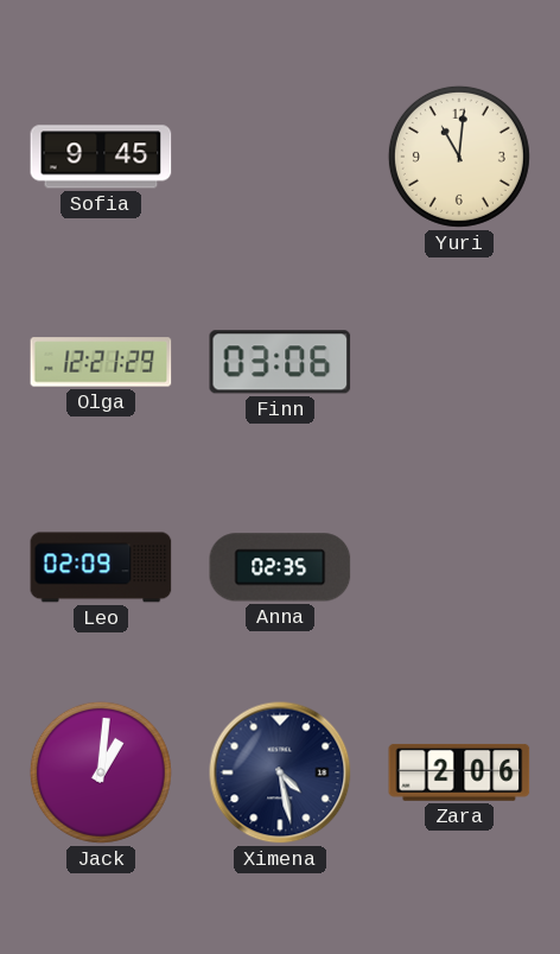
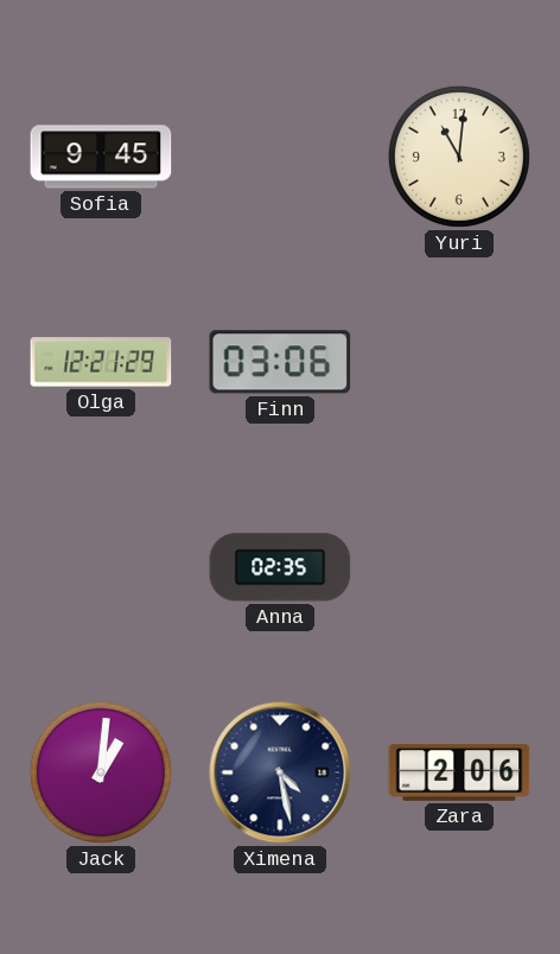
Leo: 02:09 -> none (101, 567)
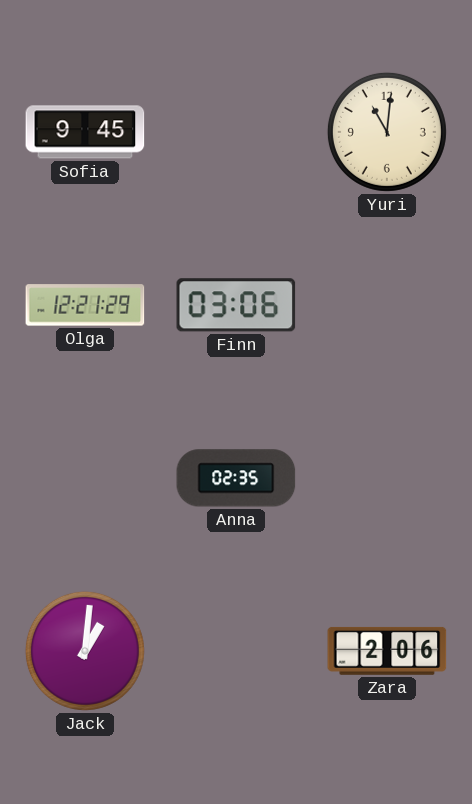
Ximena: 4:28 -> none (280, 772)
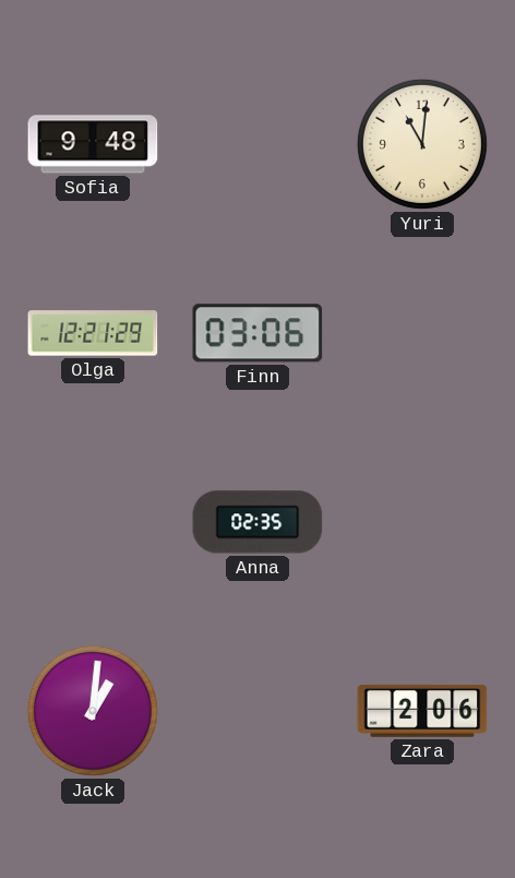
Sofia: 9:45 -> 9:48 (93, 144)
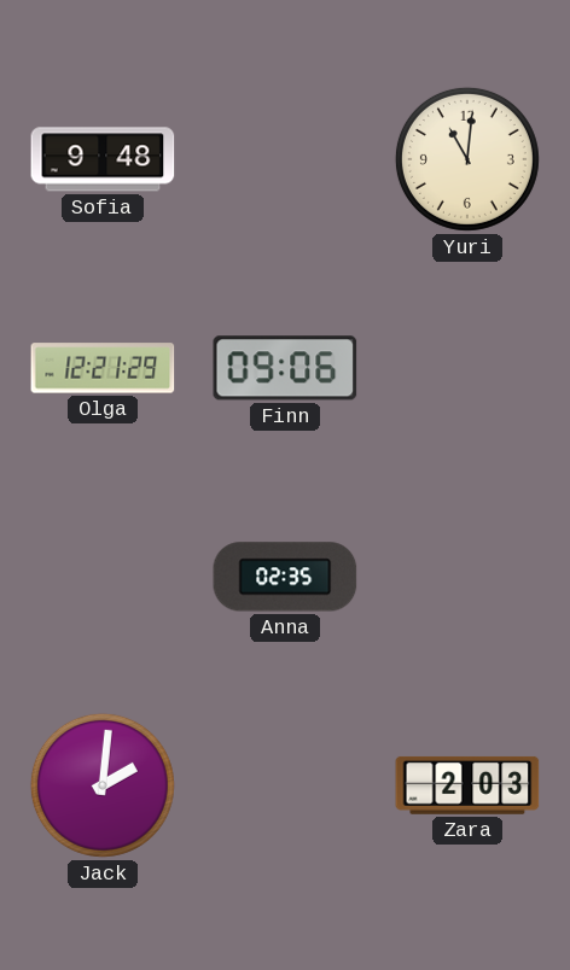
Finn: 03:06 -> 09:06 (285, 368)
Jack: 1:01 -> 2:01 (103, 785)
Zara: 2:06 -> 2:03 (467, 785)
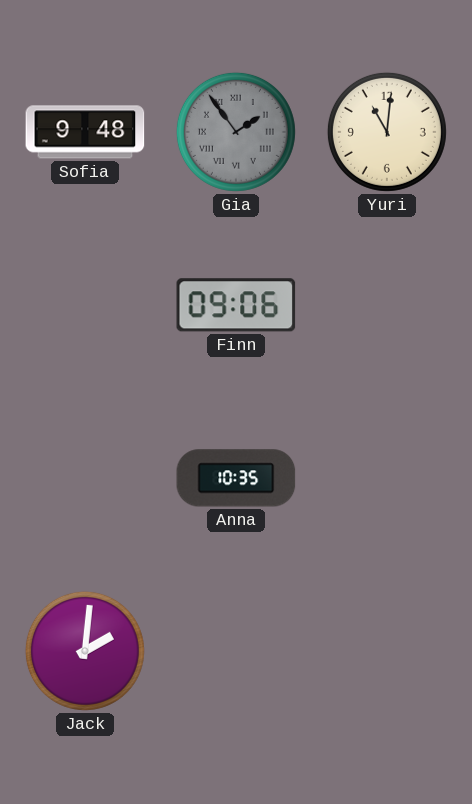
Gia: none -> 1:54 (236, 132)
Olga: 12:21 -> none (103, 368)
Anna: 02:35 -> 10:35 (236, 478)
Zara: 2:03 -> none (467, 785)
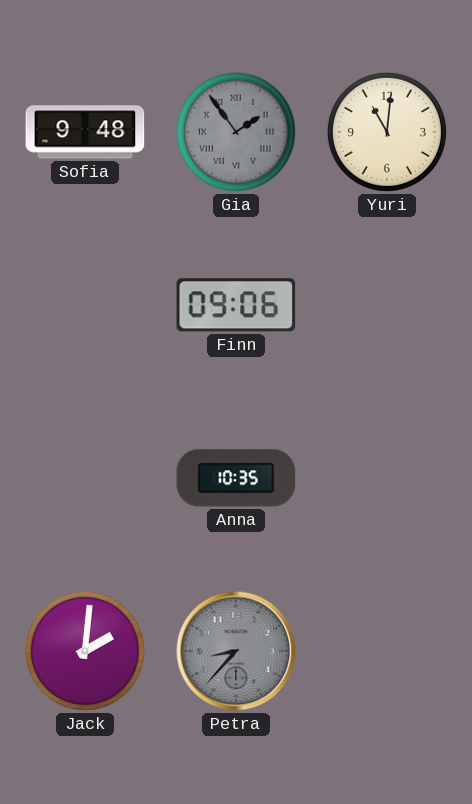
Petra: none -> 8:37 (236, 651)
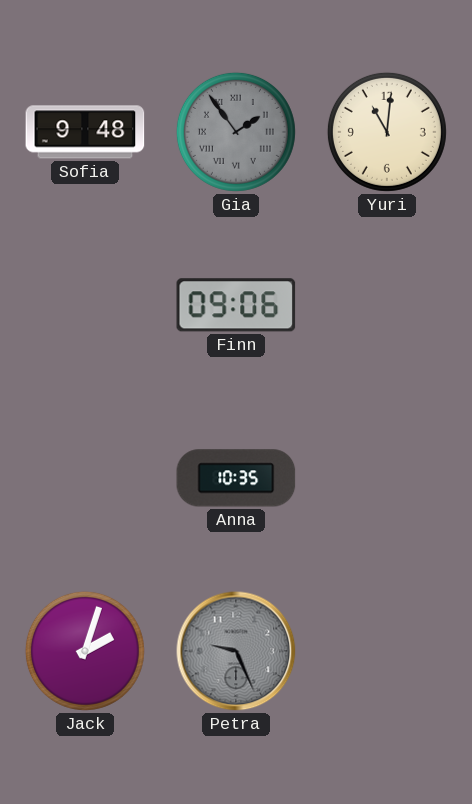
Jack: 2:01 -> 2:03 (85, 651)
Petra: 8:37 -> 9:26 (236, 651)
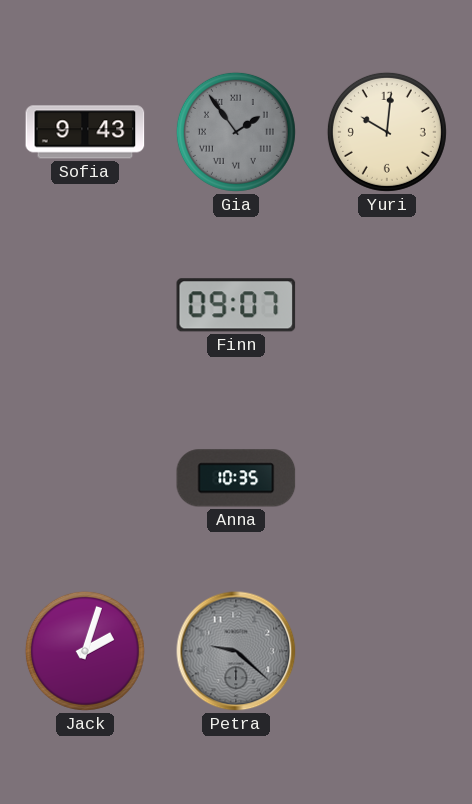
Sofia: 9:48 -> 9:43 (85, 132)
Yuri: 11:01 -> 10:01 (387, 132)
Finn: 09:06 -> 09:07 (236, 305)
Petra: 9:26 -> 9:22 (236, 651)
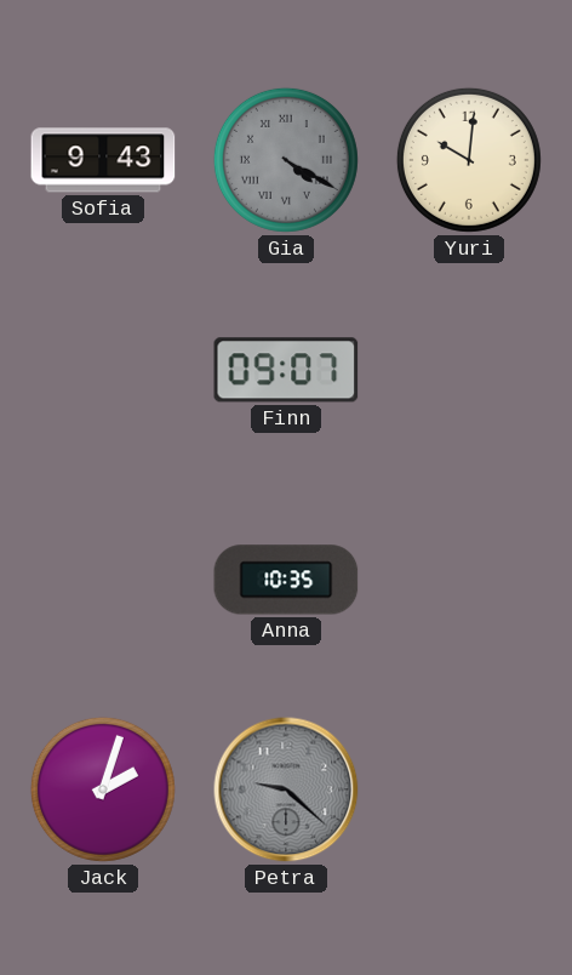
Gia: 1:54 -> 4:20 (286, 160)
